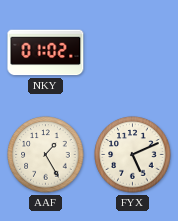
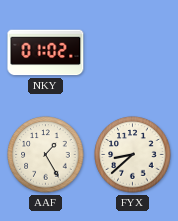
FYX: 5:11 -> 8:38 (133, 155)
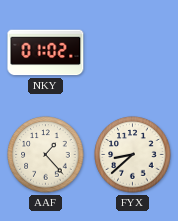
AAF: 1:25 -> 1:23 (46, 155)
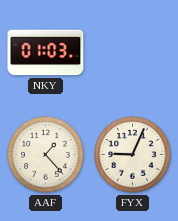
NKY: 01:02 -> 01:03 (46, 53)
FYX: 8:38 -> 9:04 (133, 155)
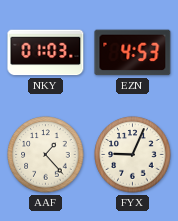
EZN: none -> 4:53 (133, 53)
